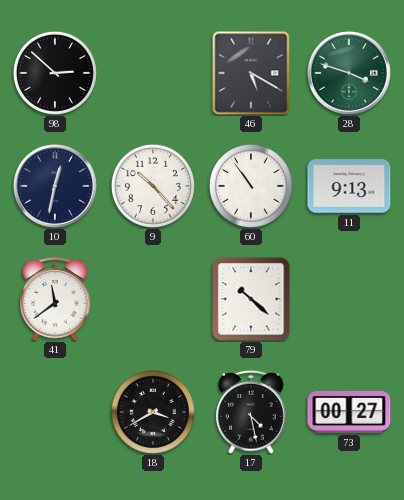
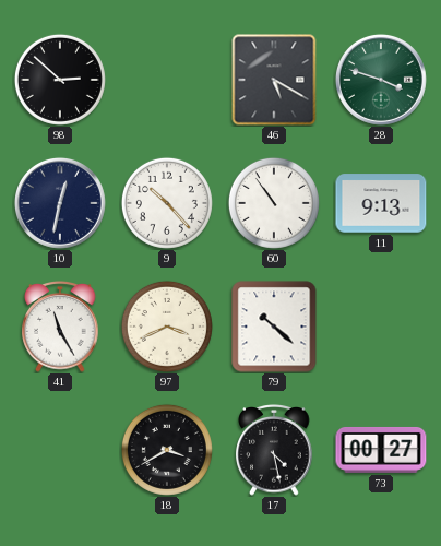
41: 11:39 -> 11:25 (60, 328)
97: none -> 3:41 (167, 327)
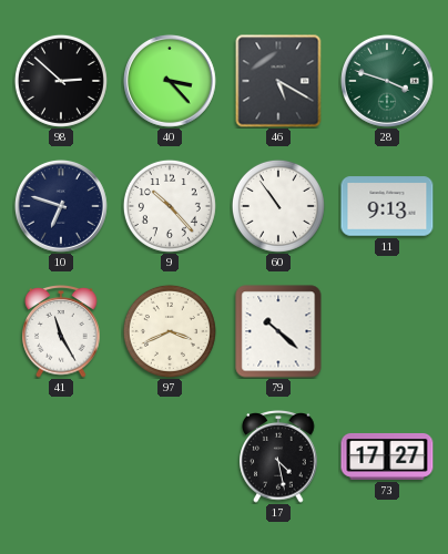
40: none -> 3:23 (170, 81)
10: 12:32 -> 6:48 (61, 206)
18: 3:40 -> none (167, 450)
73: 00:27 -> 17:27 (387, 456)
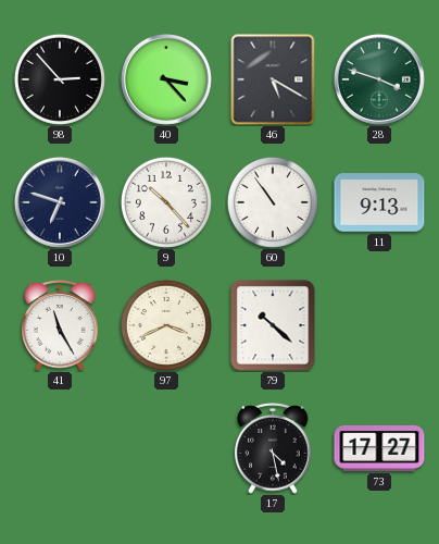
98: 2:52 -> 2:53 (60, 79)
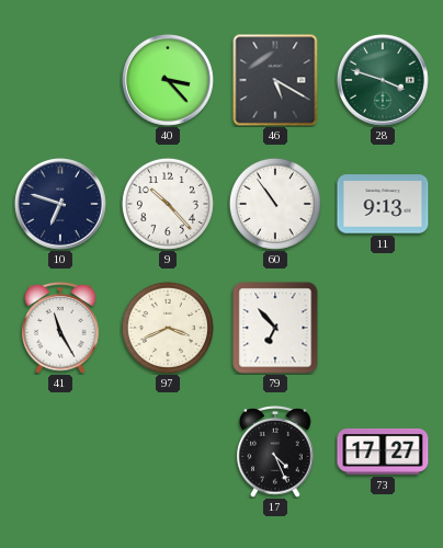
98: 2:53 -> none (60, 79)
79: 10:22 -> 6:53 (275, 328)
17: 4:28 -> 4:26 (275, 453)
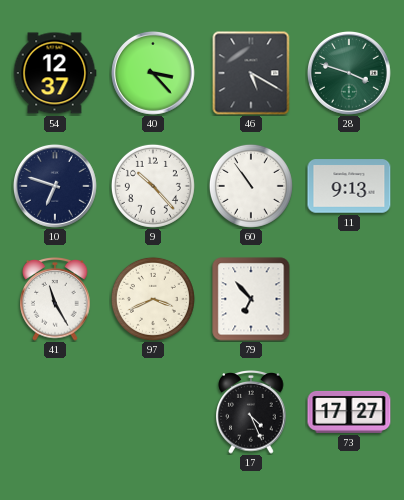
54: none -> 12:37 (55, 73)
